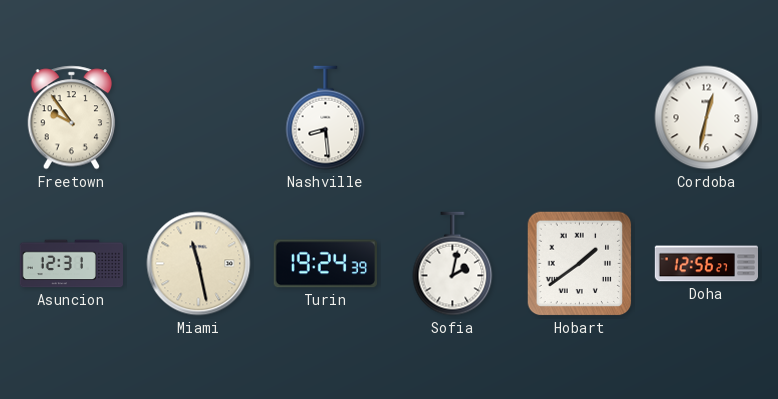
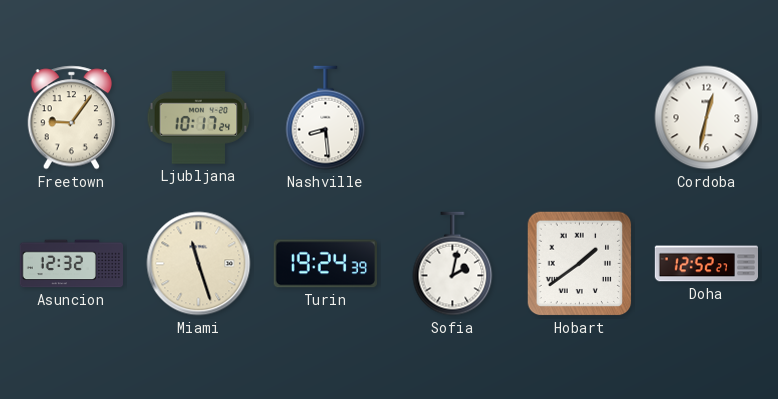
Freetown: 9:54 -> 9:06 (72, 118)
Ljubljana: none -> 10:17 (199, 118)
Asuncion: 12:31 -> 12:32 (72, 264)
Miami: 11:28 -> 11:27 (199, 264)
Doha: 12:56 -> 12:52 (706, 264)
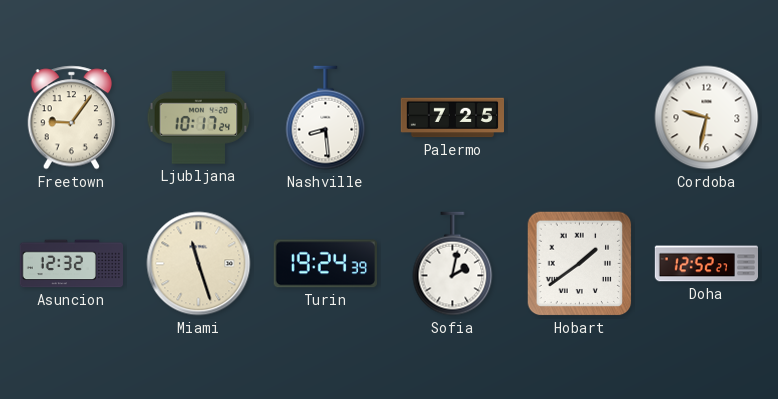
Palermo: none -> 7:25 (452, 118)
Cordoba: 12:32 -> 9:32 (707, 118)
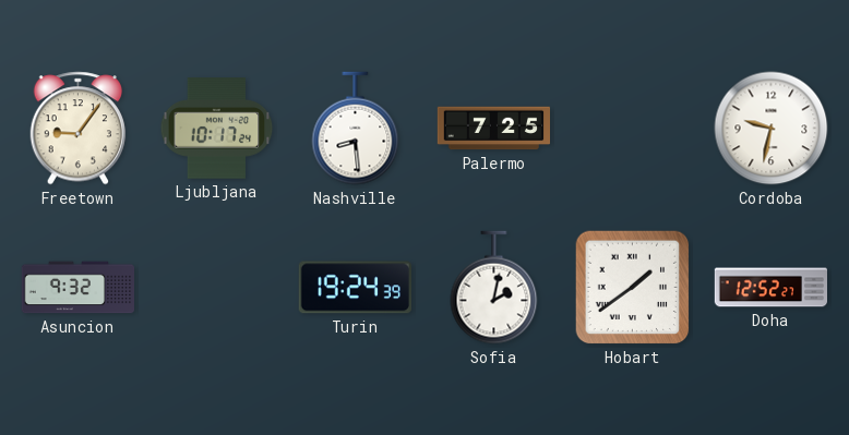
Asuncion: 12:32 -> 9:32 (79, 288)
Miami: 11:27 -> none (199, 264)
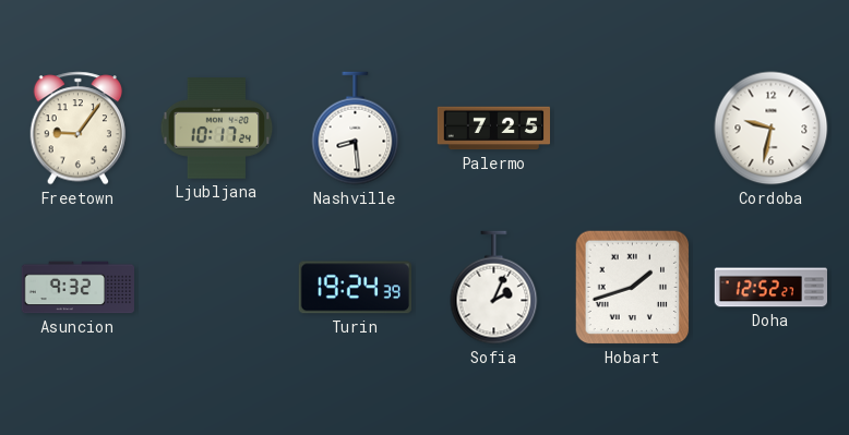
Sofia: 2:02 -> 2:04 (494, 288)
Hobart: 1:39 -> 1:42 (633, 288)
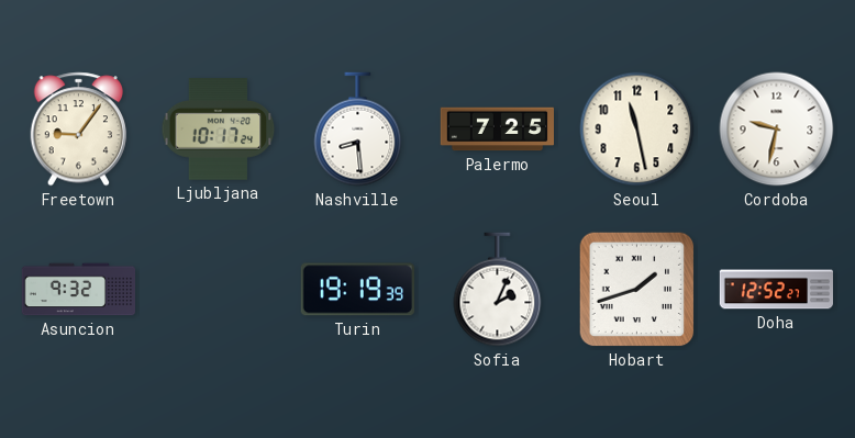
Seoul: none -> 11:28 (637, 130)
Turin: 19:24 -> 19:19 (357, 290)
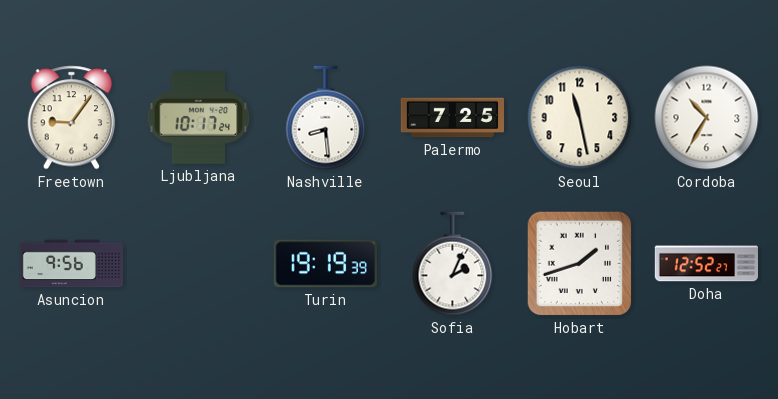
Cordoba: 9:32 -> 10:35 (707, 118)
Asuncion: 9:32 -> 9:56 (72, 264)
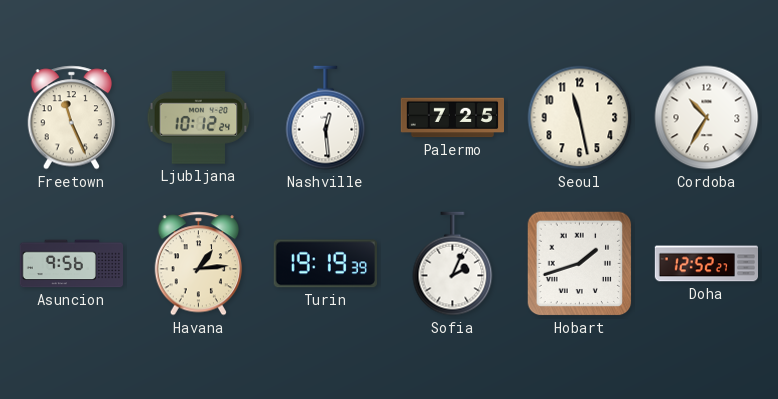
Freetown: 9:06 -> 11:26 (72, 118)
Ljubljana: 10:17 -> 10:12 (199, 118)
Nashville: 8:29 -> 12:29 (326, 118)
Havana: none -> 1:14 (199, 264)
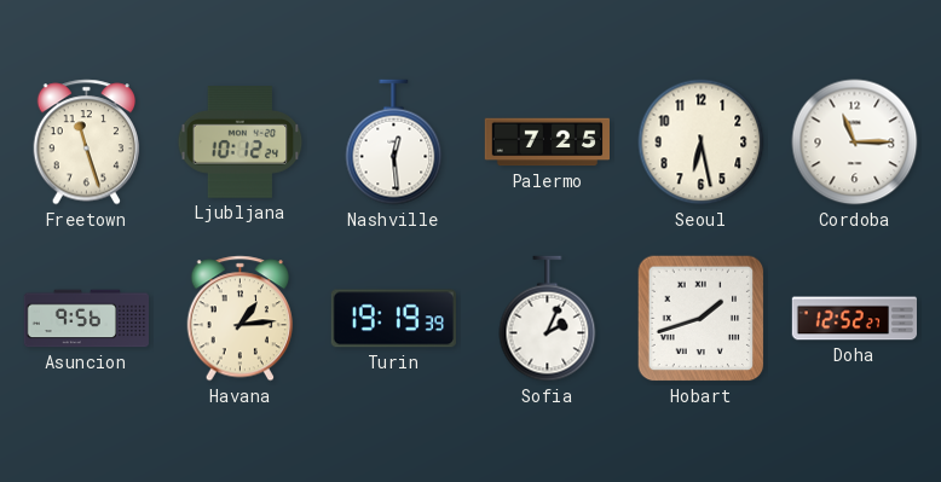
Freetown: 11:26 -> 11:27 (87, 143)
Seoul: 11:28 -> 6:28 (702, 143)
Cordoba: 10:35 -> 11:15 (855, 143)
